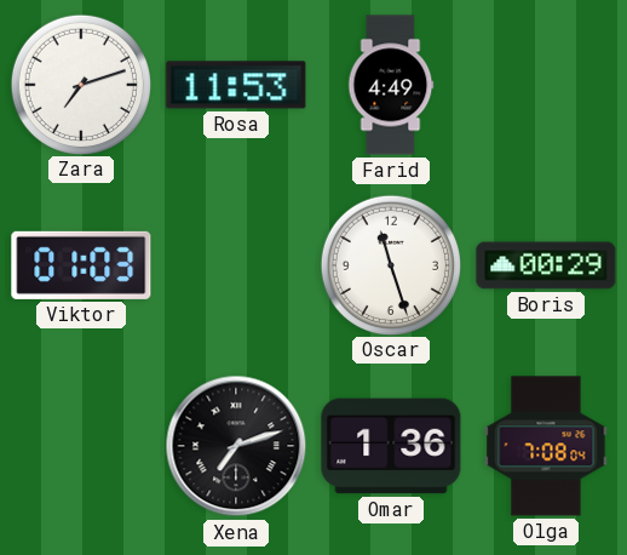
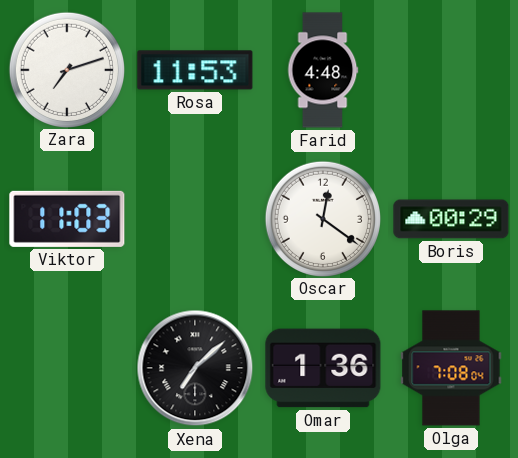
Farid: 4:49 -> 4:48 (323, 70)
Viktor: 01:03 -> 11:03 (67, 219)
Oscar: 11:27 -> 12:21 (322, 218)
Xena: 7:12 -> 7:08 (195, 368)
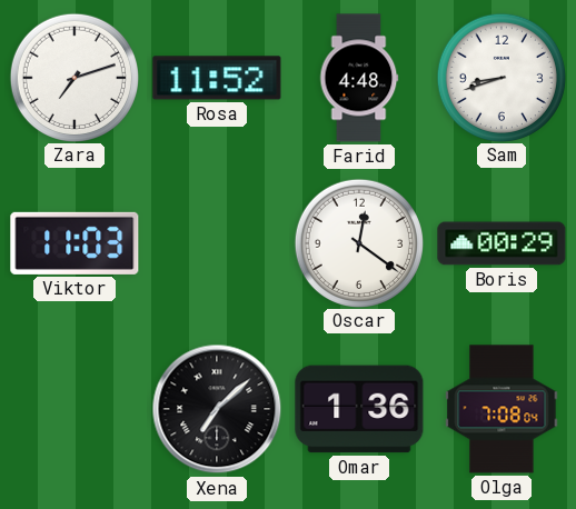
Rosa: 11:53 -> 11:52 (217, 78)
Sam: none -> 8:42 (500, 77)
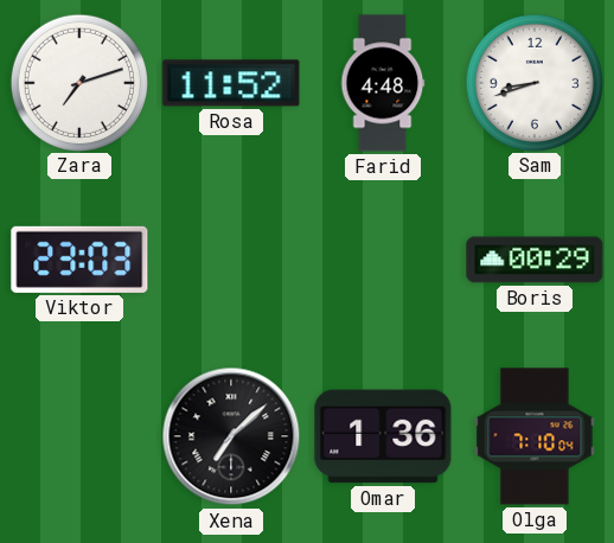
Viktor: 11:03 -> 23:03 (79, 260)
Oscar: 12:21 -> none (358, 242)
Olga: 7:08 -> 7:10 (535, 436)
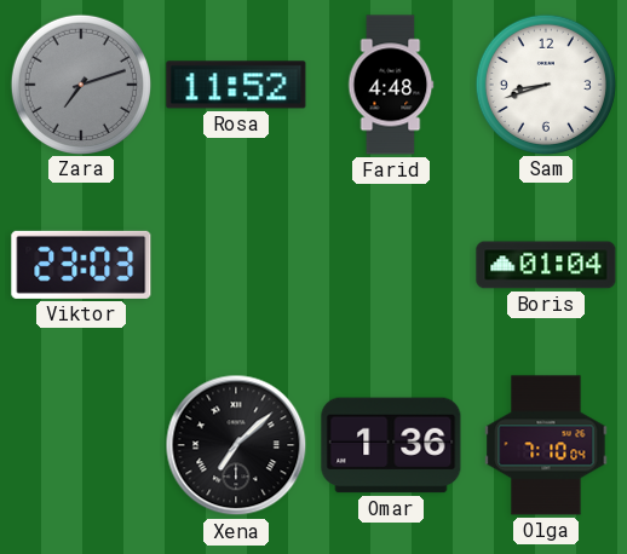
Zara dial: white -> grey (80, 83)
Boris: 00:29 -> 01:04 (546, 265)
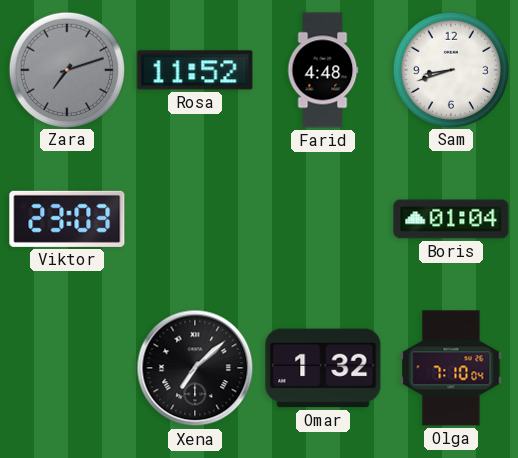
Omar: 1:36 -> 1:32 (323, 368)
